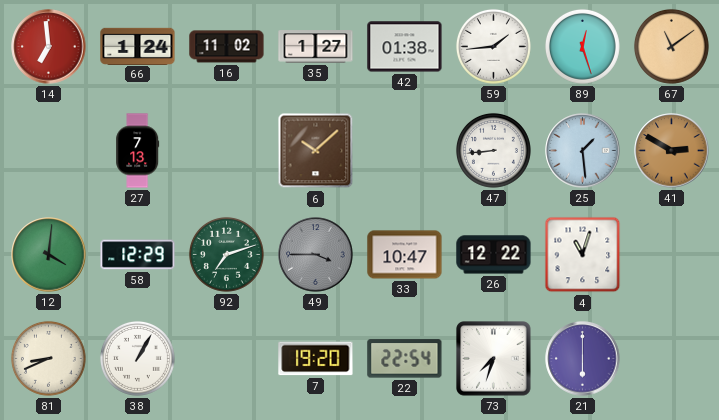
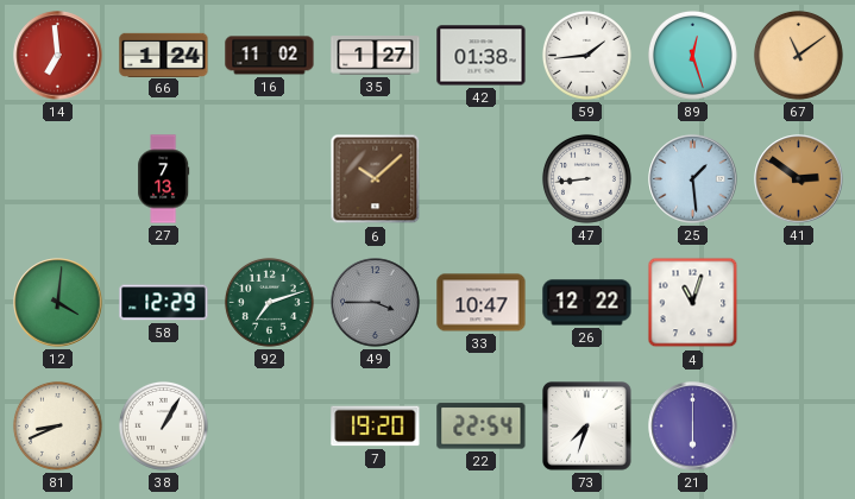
41: 2:50 -> 2:51 (799, 179)
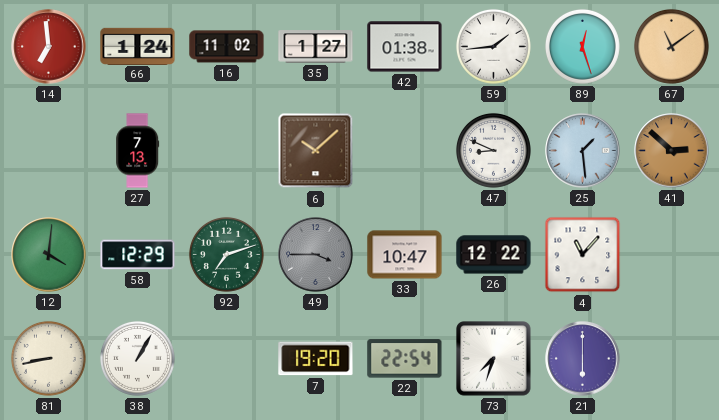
47: 8:44 -> 8:49 (493, 150)
41: 2:51 -> 2:52 (672, 151)
4: 11:03 -> 11:07 (583, 255)
81: 8:41 -> 8:43 (48, 358)
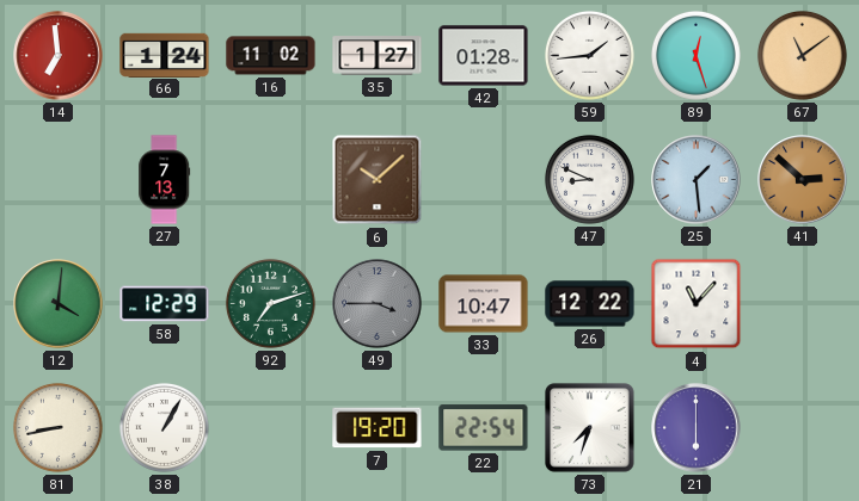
42: 01:38 -> 01:28 (484, 56)
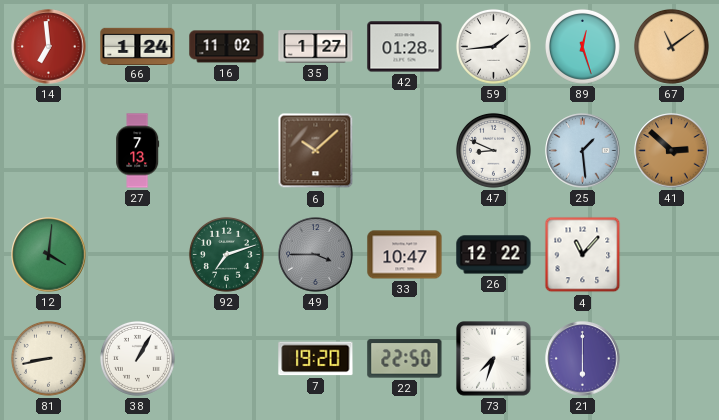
58: 12:29 -> none (165, 304)
22: 22:54 -> 22:50 (405, 359)
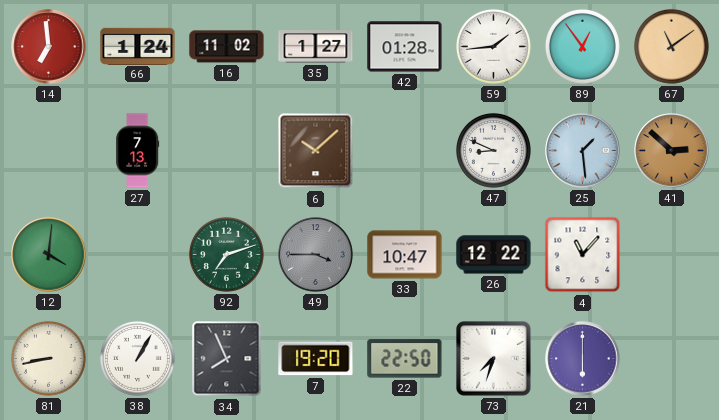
89: 12:27 -> 12:54 (582, 46)
34: none -> 7:56 (227, 359)
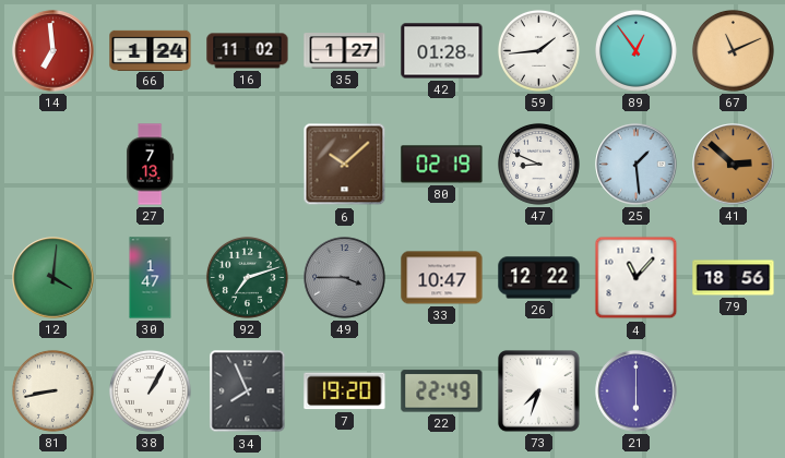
67: 11:09 -> 11:11 (733, 50)
80: none -> 02:19 (442, 165)
30: none -> 1:47 (151, 278)
79: none -> 18:56 (734, 278)
22: 22:50 -> 22:49 (442, 391)
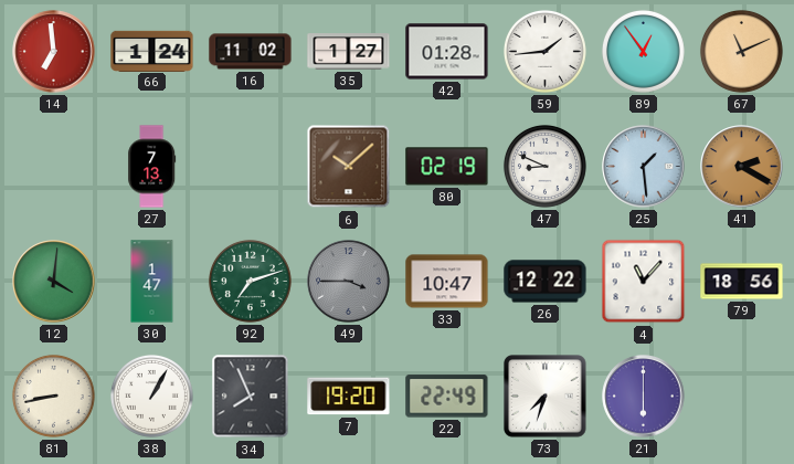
41: 2:52 -> 2:20 (742, 167)
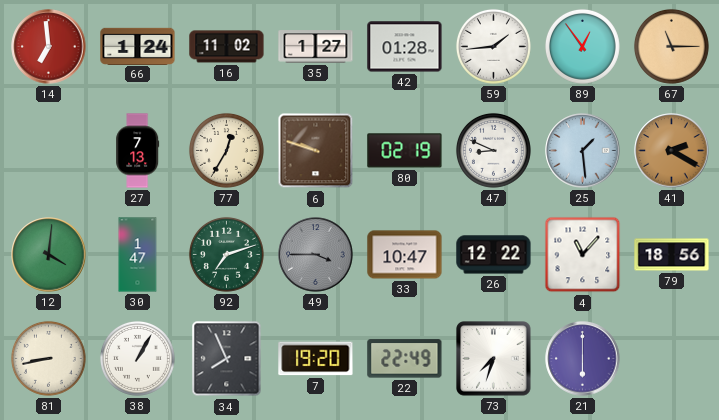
67: 11:11 -> 11:15 (671, 46)
77: none -> 12:35 (226, 150)
6: 10:08 -> 9:48 (316, 151)
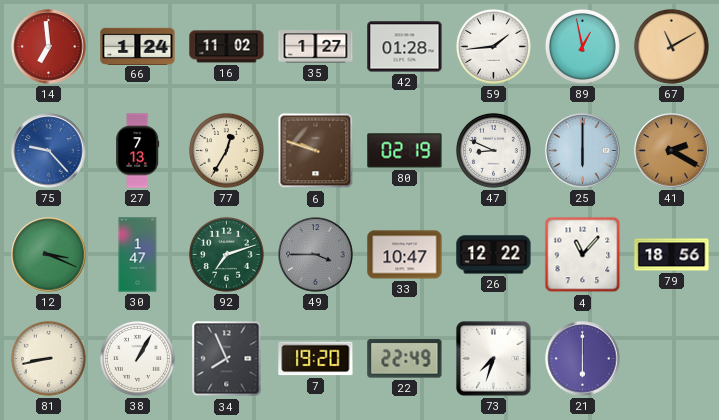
89: 12:54 -> 12:58 (582, 46)
67: 11:15 -> 11:10 (671, 46)
75: none -> 9:23 (49, 151)
25: 1:29 -> 6:00 (583, 151)
12: 4:01 -> 3:19 (49, 255)
